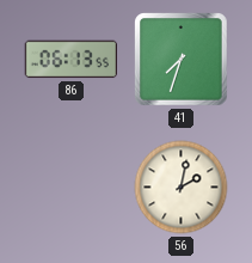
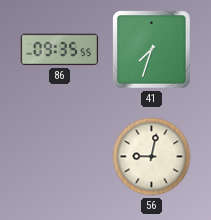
86: 06:13 -> 09:35 (60, 50)
56: 2:02 -> 9:02 (152, 157)
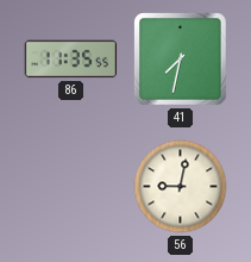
86: 09:35 -> 11:35 (71, 60)
41: 7:33 -> 7:32 (181, 60)
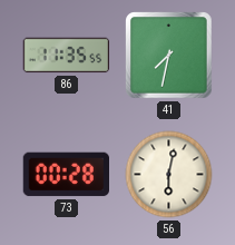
73: none -> 00:28 (66, 175)
56: 9:02 -> 6:02 (169, 175)
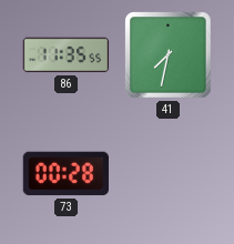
56: 6:02 -> none (169, 175)
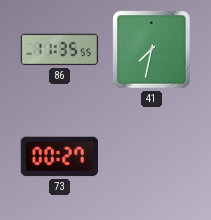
73: 00:28 -> 00:27 (59, 157)
